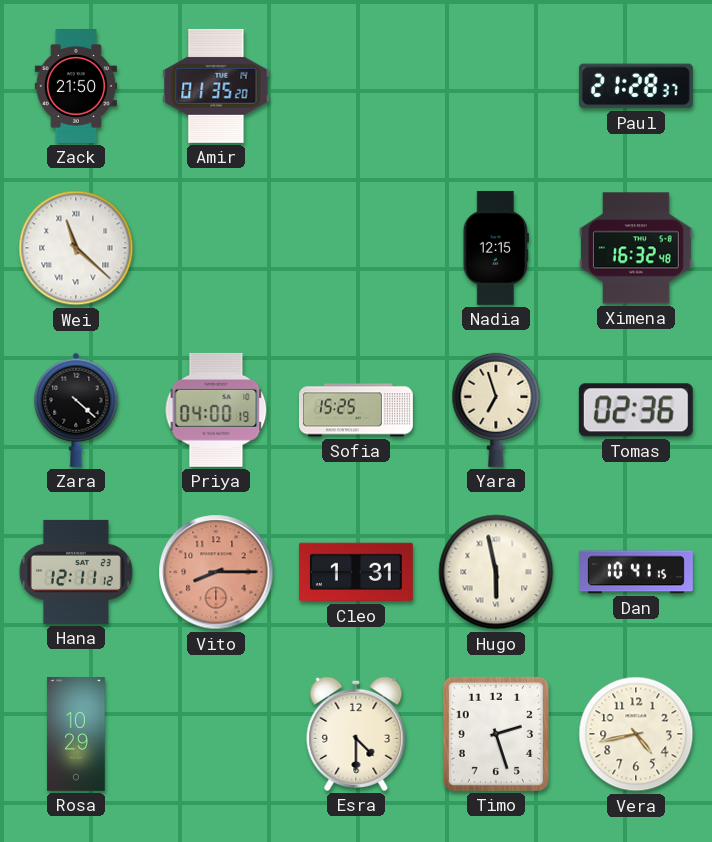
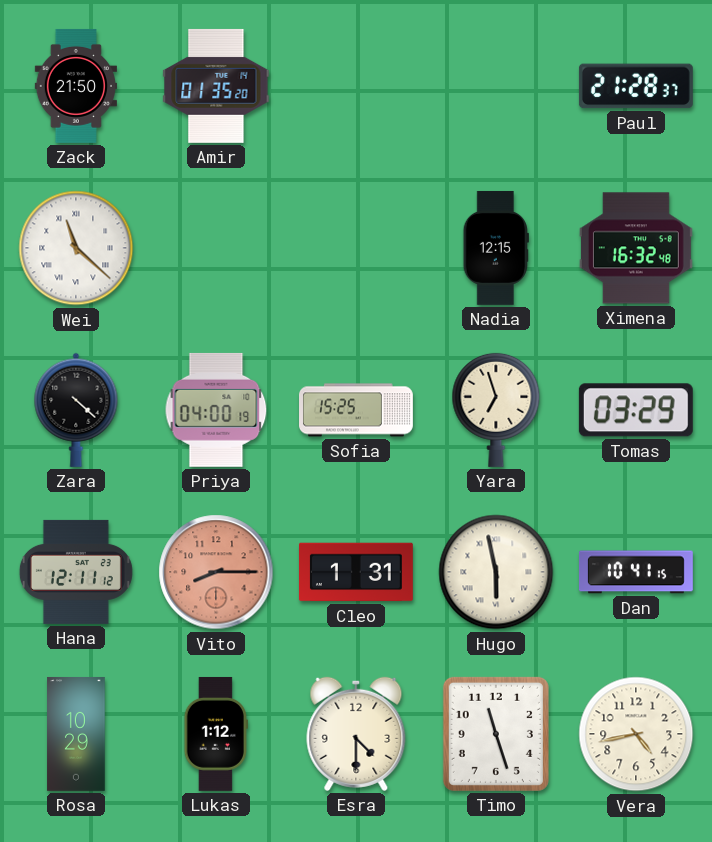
Tomas: 02:36 -> 03:29 (636, 410)
Lukas: none -> 1:12 (216, 734)
Timo: 2:27 -> 11:27 (496, 734)
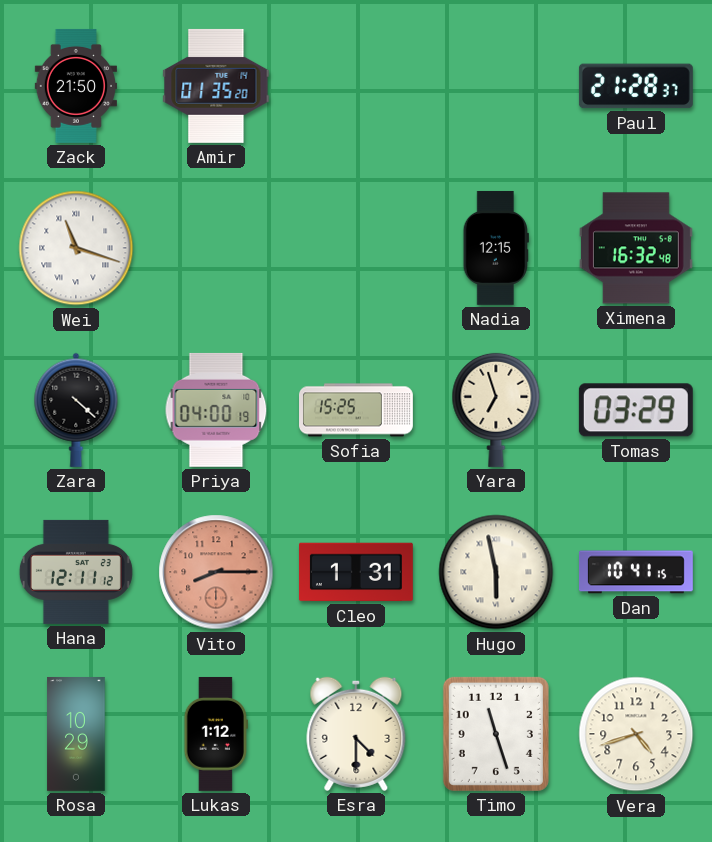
Wei: 11:22 -> 11:18 (76, 248)
Vera: 4:43 -> 4:42 (636, 734)
